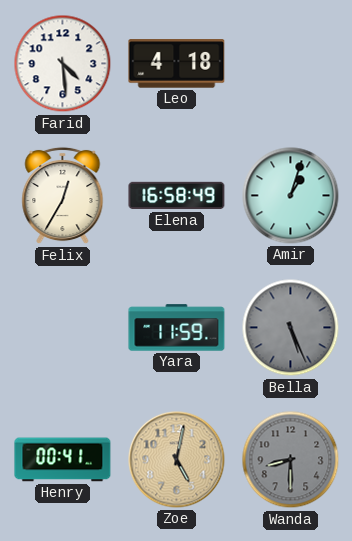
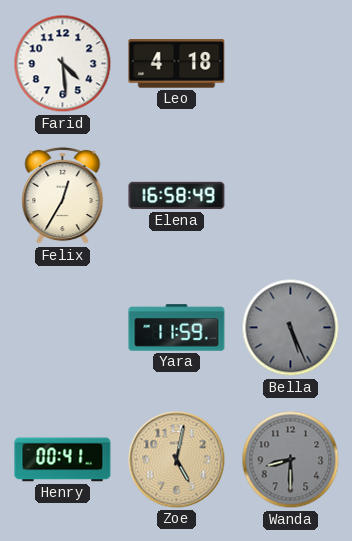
Amir: 1:03 -> none (291, 196)
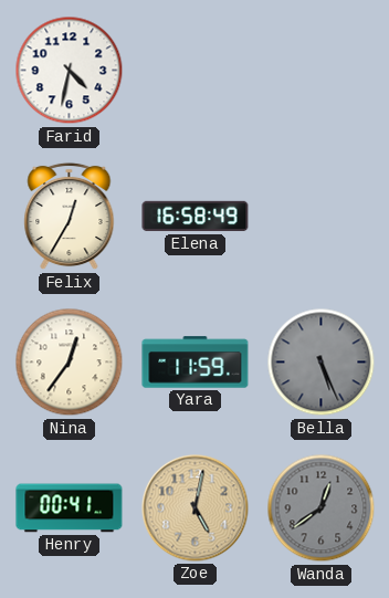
Farid: 4:29 -> 4:32 (70, 71)
Leo: 4:18 -> none (177, 64)
Nina: none -> 12:36 (70, 363)
Wanda: 8:30 -> 12:39 (322, 508)
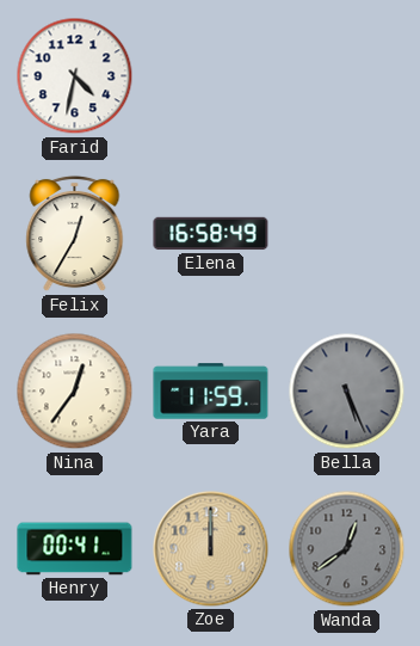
Zoe: 5:02 -> 12:00 (211, 549)
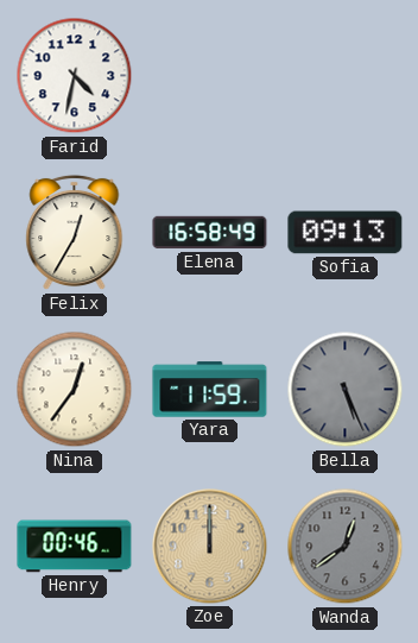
Sofia: none -> 09:13 (346, 233)
Henry: 00:41 -> 00:46 (75, 547)
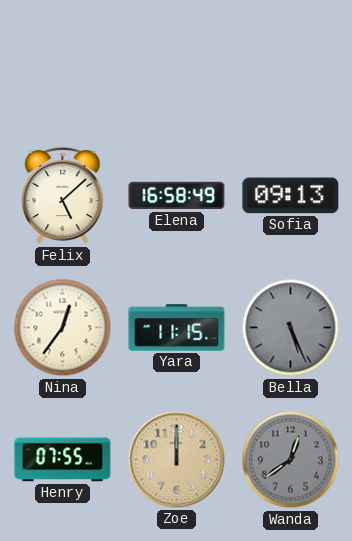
Farid: 4:32 -> none (75, 76)
Felix: 12:35 -> 5:08 (63, 196)
Yara: 11:59 -> 11:15 (177, 328)
Henry: 00:46 -> 07:55 (63, 460)
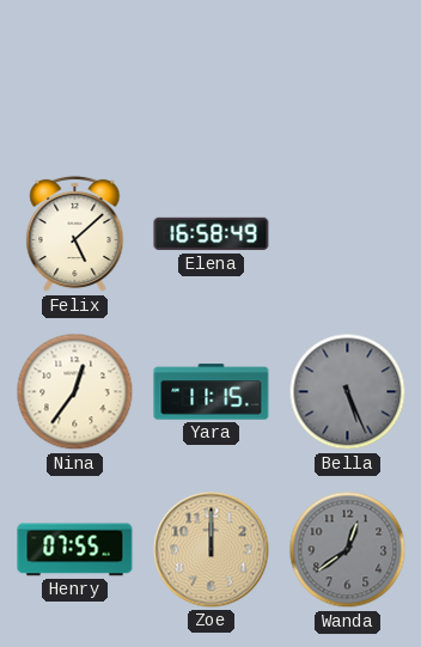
Sofia: 09:13 -> none (291, 196)
